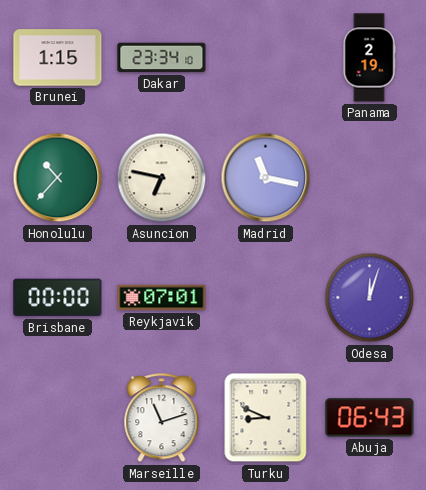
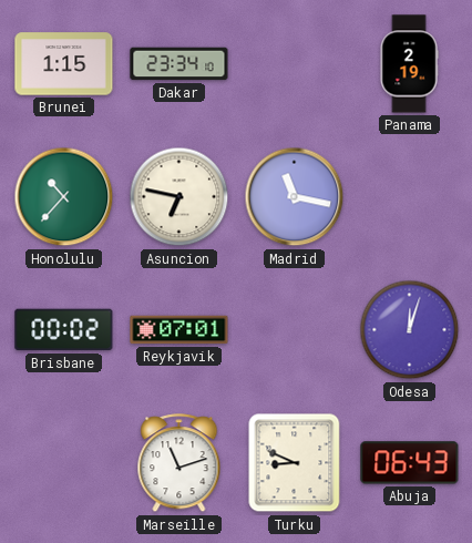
Brisbane: 00:00 -> 00:02 (64, 330)
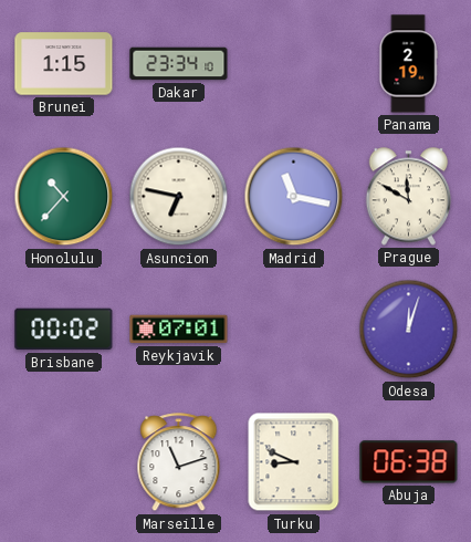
Prague: none -> 11:50 (409, 197)
Abuja: 06:43 -> 06:38 (409, 462)
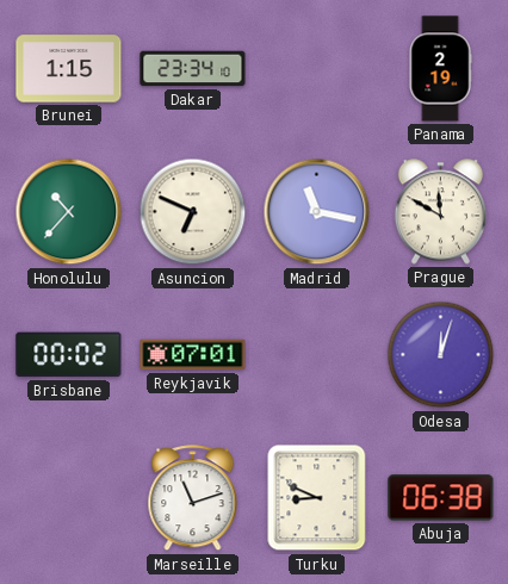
Asuncion: 6:47 -> 6:49 (193, 212)
